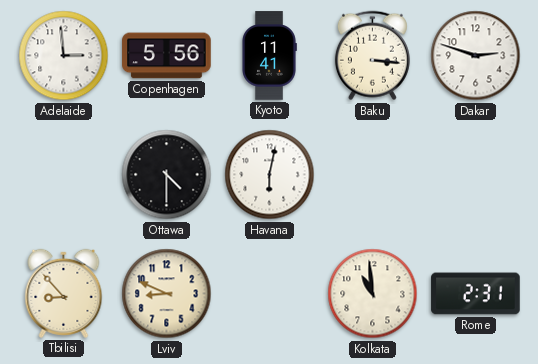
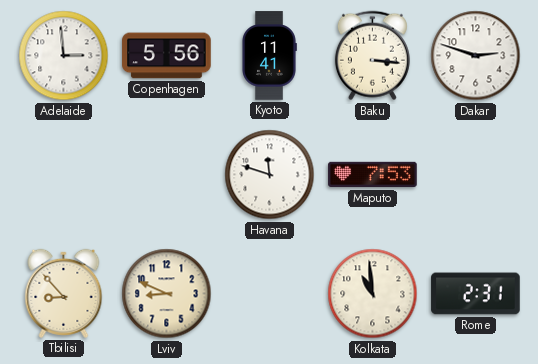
Ottawa: 4:30 -> none (167, 175)
Havana: 6:02 -> 11:48 (270, 175)
Maputo: none -> 7:53 (373, 175)
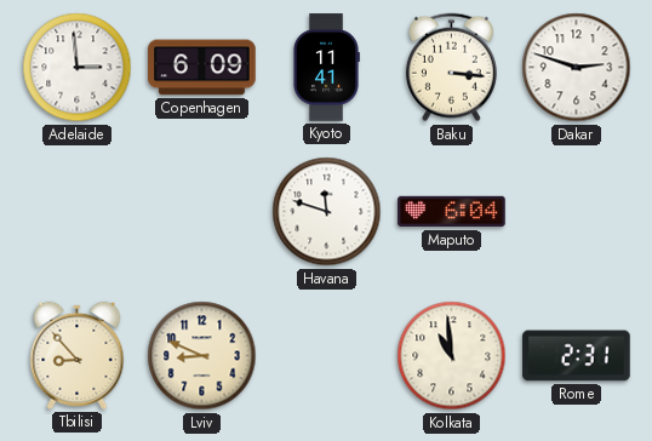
Copenhagen: 5:56 -> 6:09 (202, 68)
Maputo: 7:53 -> 6:04 (452, 212)
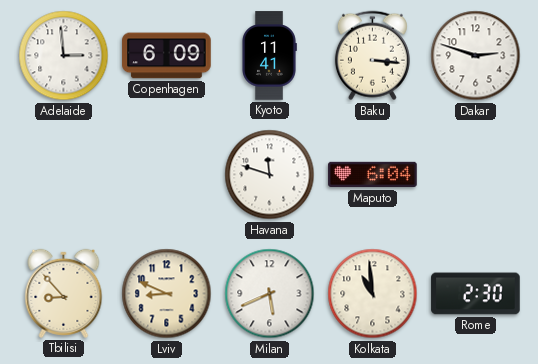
Milan: none -> 5:41 (270, 294)
Rome: 2:31 -> 2:30 (476, 294)
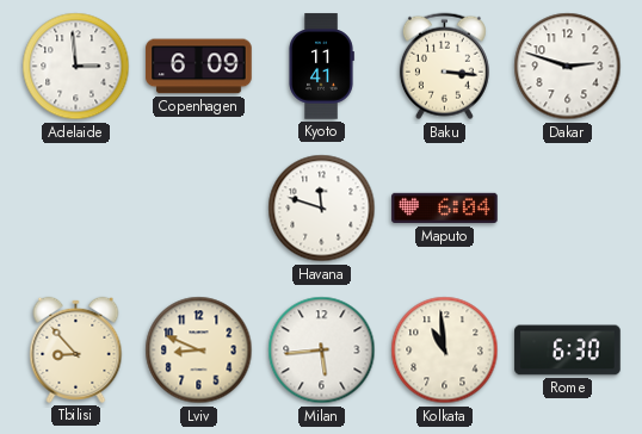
Milan: 5:41 -> 5:44 (322, 351)
Rome: 2:30 -> 6:30 (568, 351)
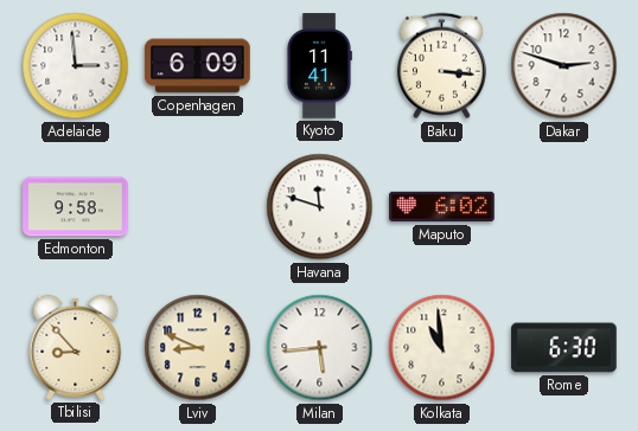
Edmonton: none -> 9:58 (76, 207)
Maputo: 6:04 -> 6:02 (442, 207)
